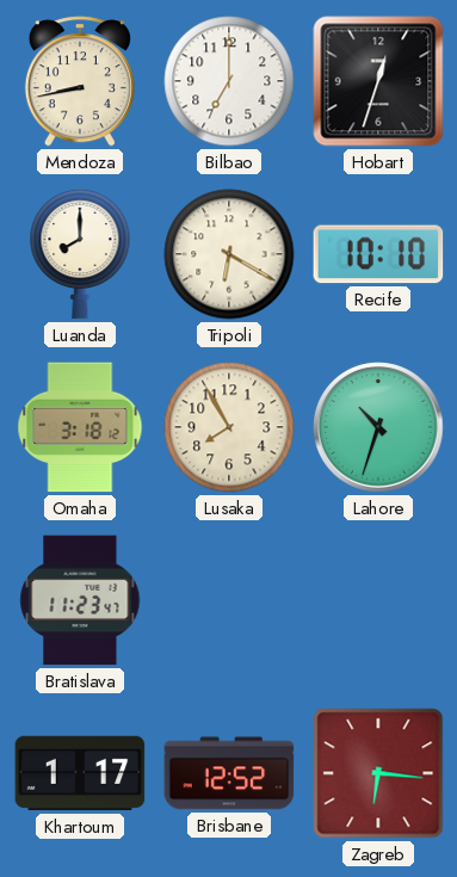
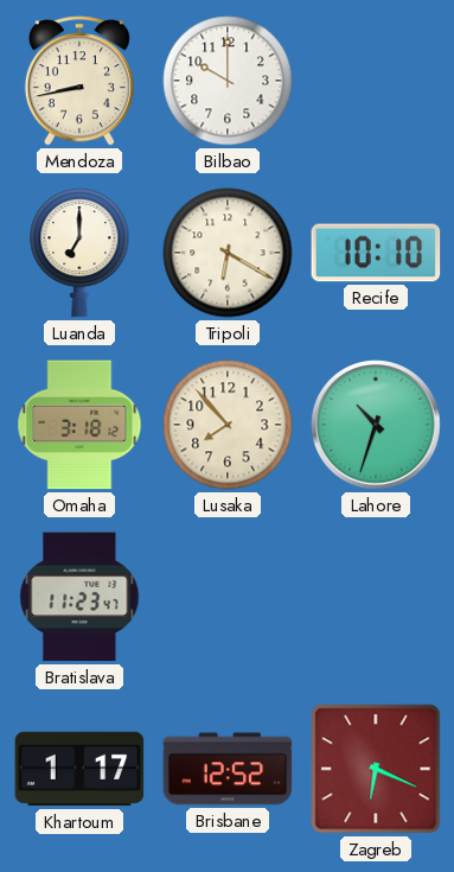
Bilbao: 7:00 -> 10:00 (228, 81)
Hobart: 12:33 -> none (378, 81)
Luanda: 8:00 -> 7:00 (79, 253)
Lusaka: 7:55 -> 7:53 (228, 425)
Zagreb: 6:16 -> 6:19 (376, 769)
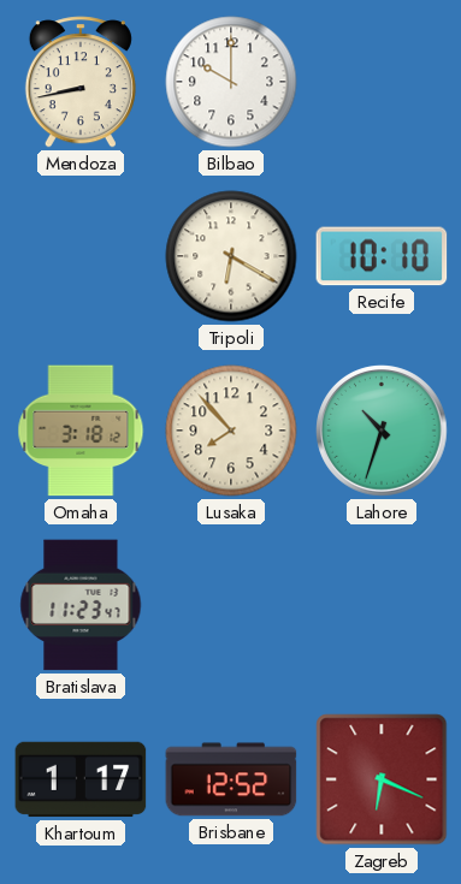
Luanda: 7:00 -> none (79, 253)
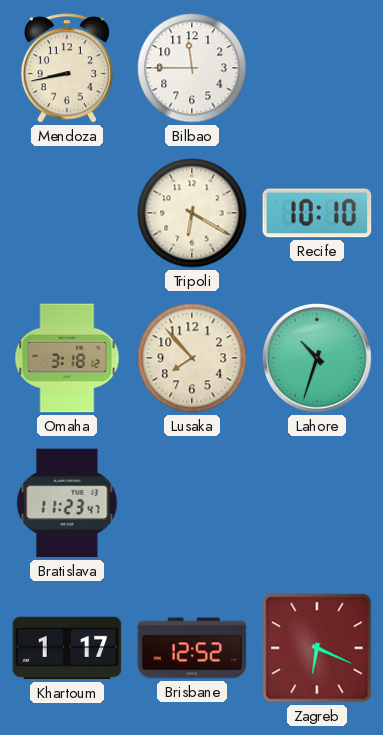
Bilbao: 10:00 -> 11:45 (192, 68)
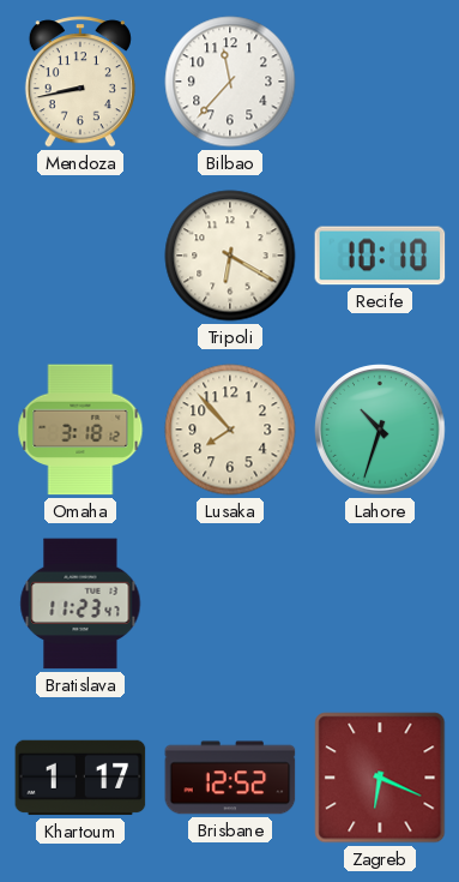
Bilbao: 11:45 -> 11:37 (230, 82)
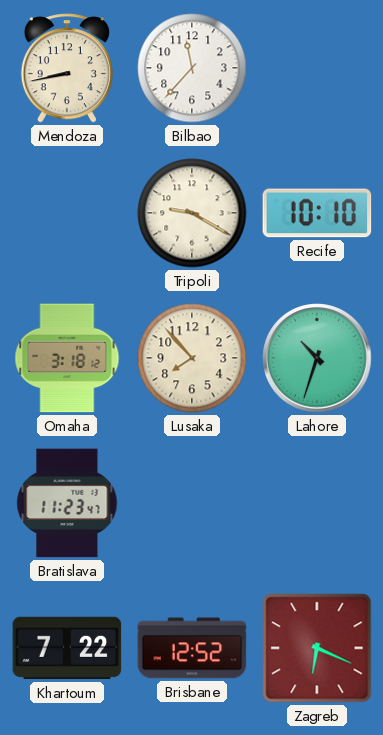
Tripoli: 6:20 -> 9:20 (192, 213)
Khartoum: 1:17 -> 7:22 (67, 648)
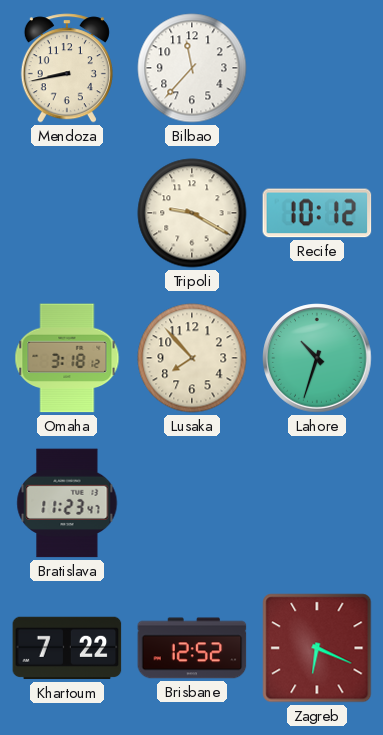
Recife: 10:10 -> 10:12 (317, 213)
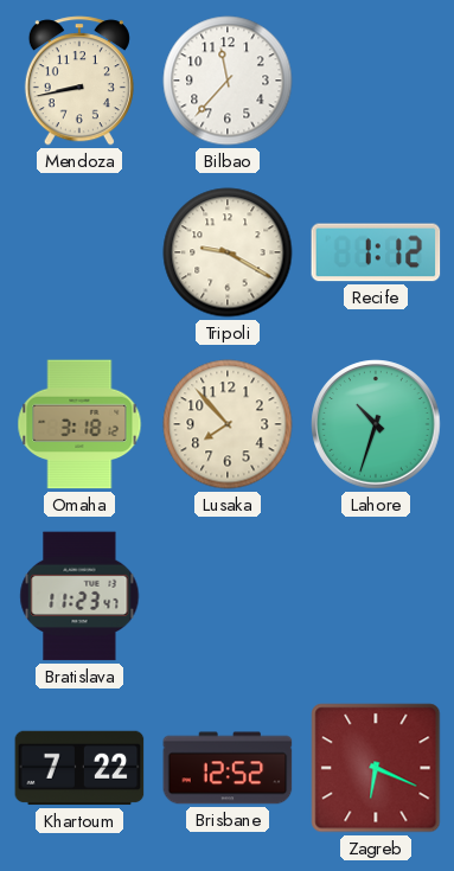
Recife: 10:12 -> 1:12 (376, 252)
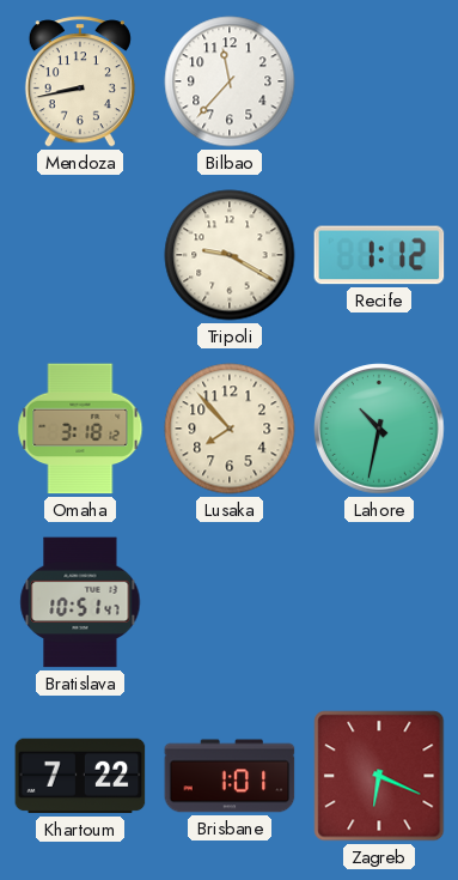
Lahore: 10:33 -> 10:32 (379, 429)
Bratislava: 11:23 -> 10:51 (80, 602)
Brisbane: 12:52 -> 1:01 (230, 776)
